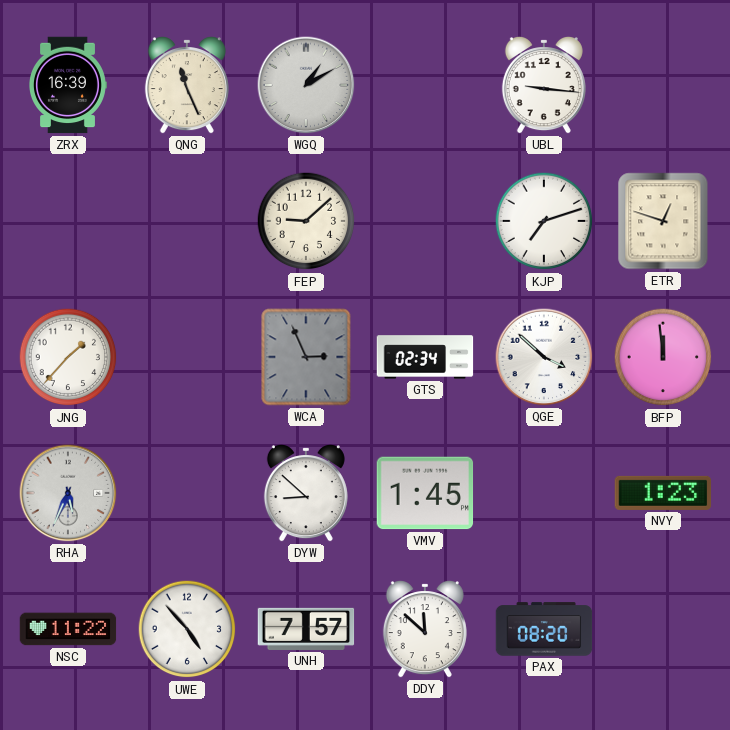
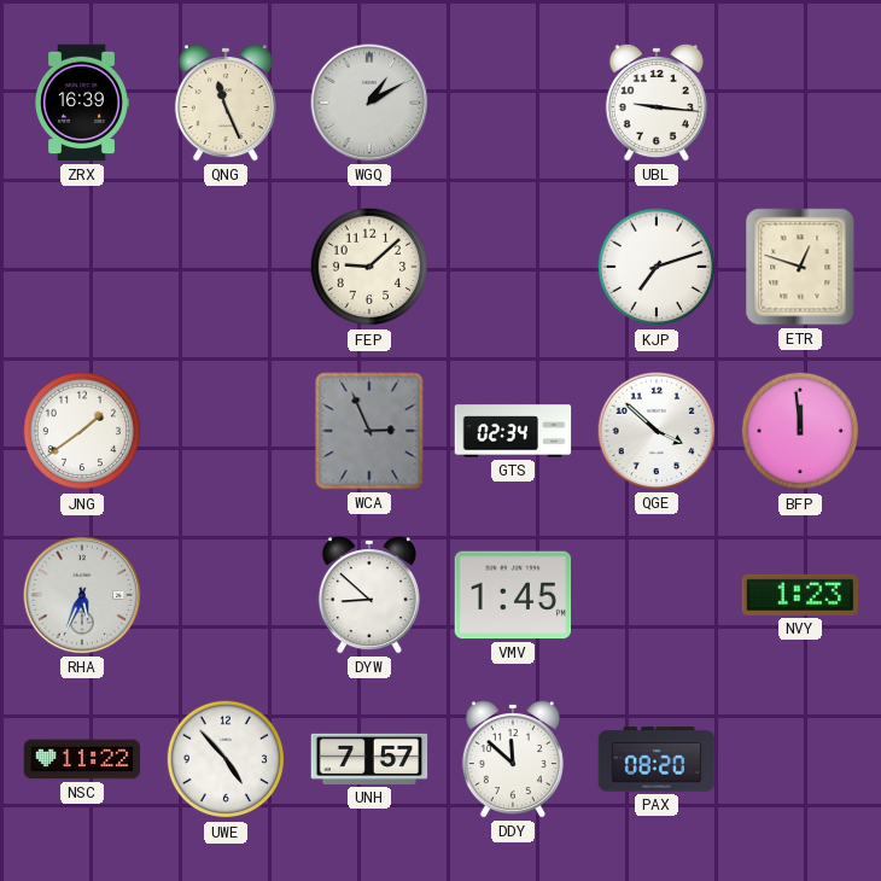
JNG: 1:37 -> 1:39 (82, 431)
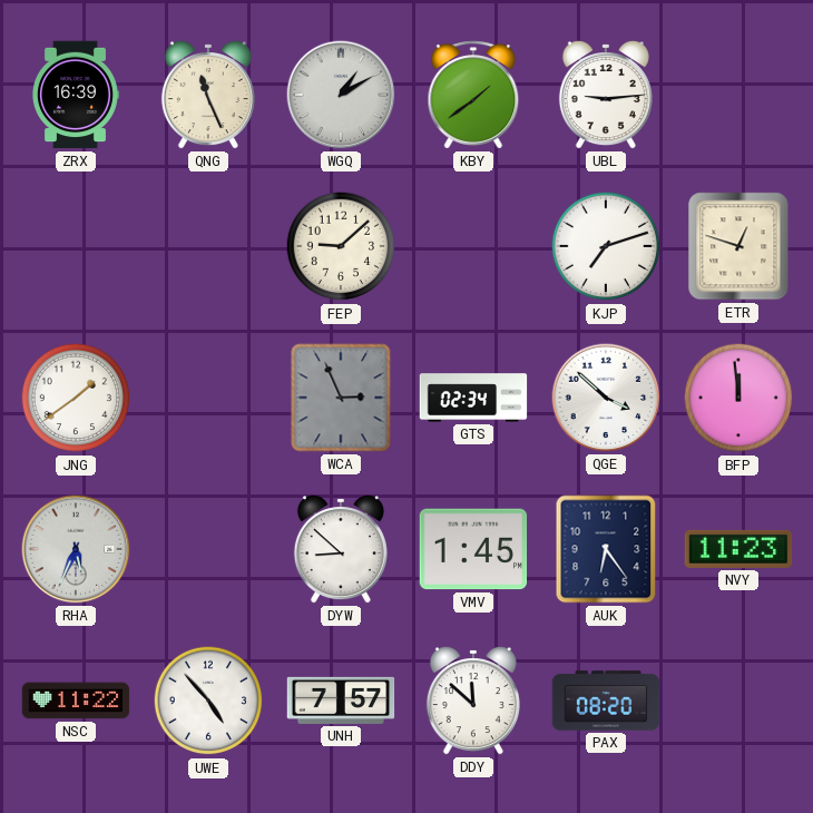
KBY: none -> 1:39 (473, 95)
UBL: 9:16 -> 9:14 (606, 96)
AUK: none -> 6:24 (606, 549)
NVY: 1:23 -> 11:23 (738, 549)
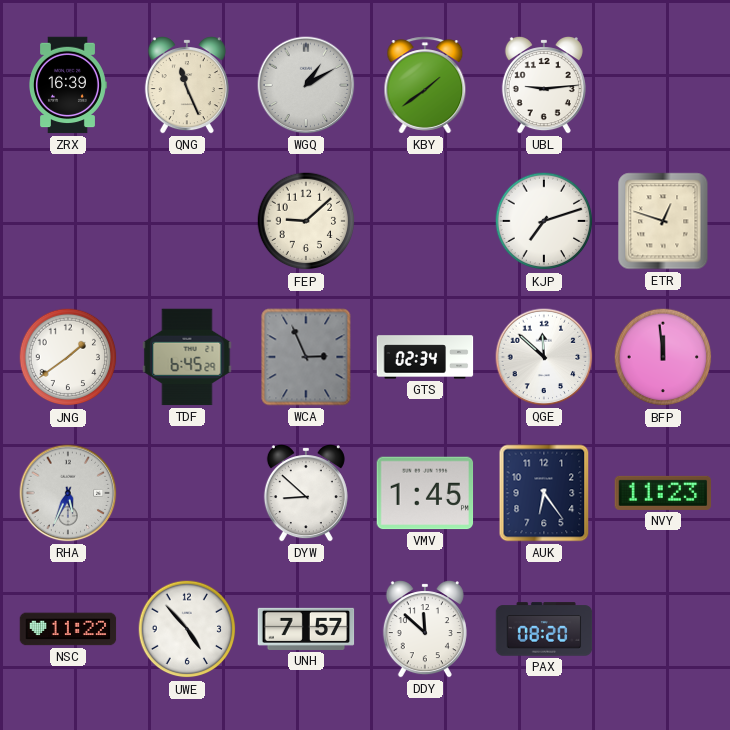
TDF: none -> 6:45 (187, 357)
QGE: 3:52 -> 11:52 (544, 357)
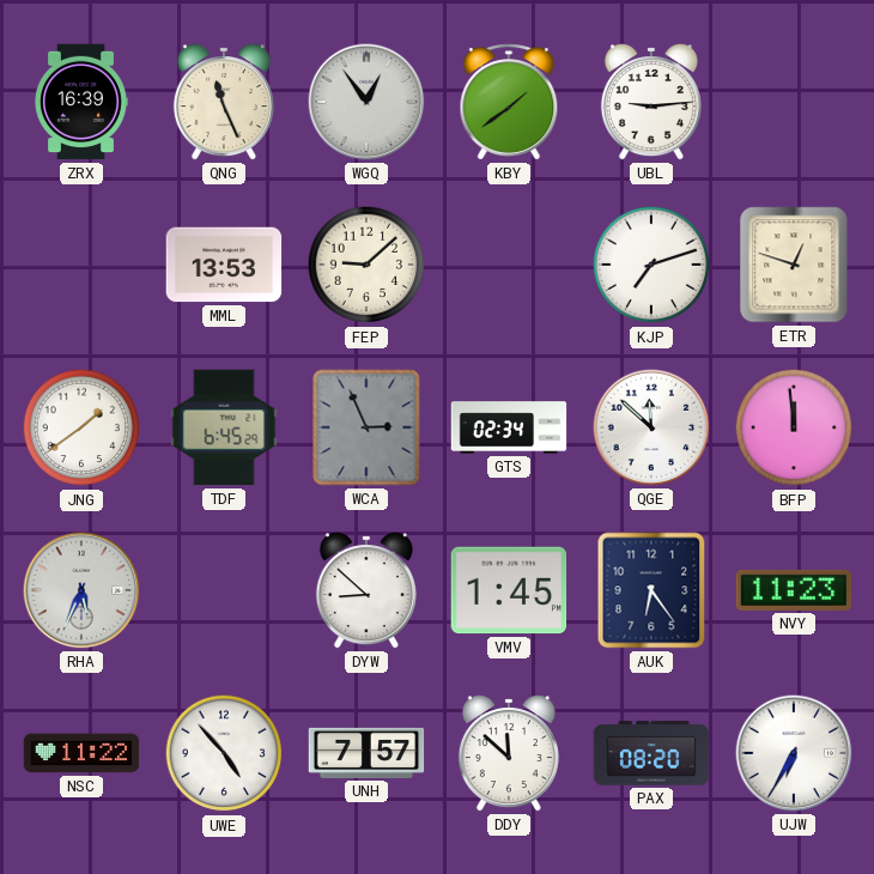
WGQ: 1:10 -> 12:54 (366, 102)
MML: none -> 13:53 (224, 265)
UJW: none -> 6:35 (794, 753)
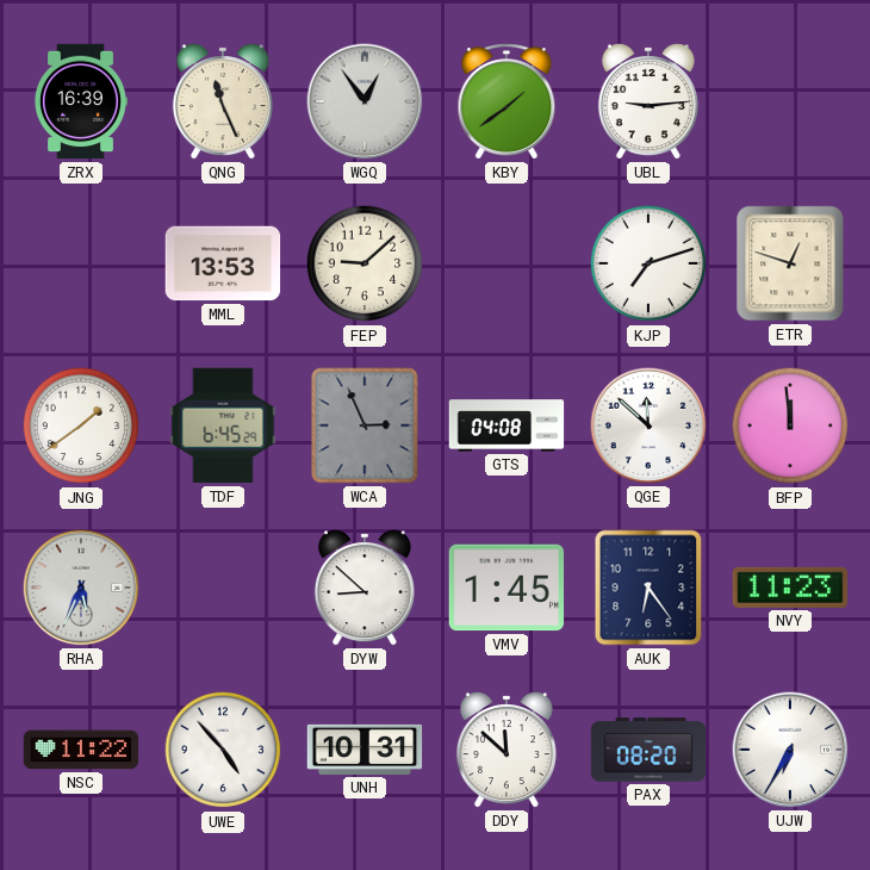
GTS: 02:34 -> 04:08 (507, 425)
UNH: 7:57 -> 10:31 (365, 750)
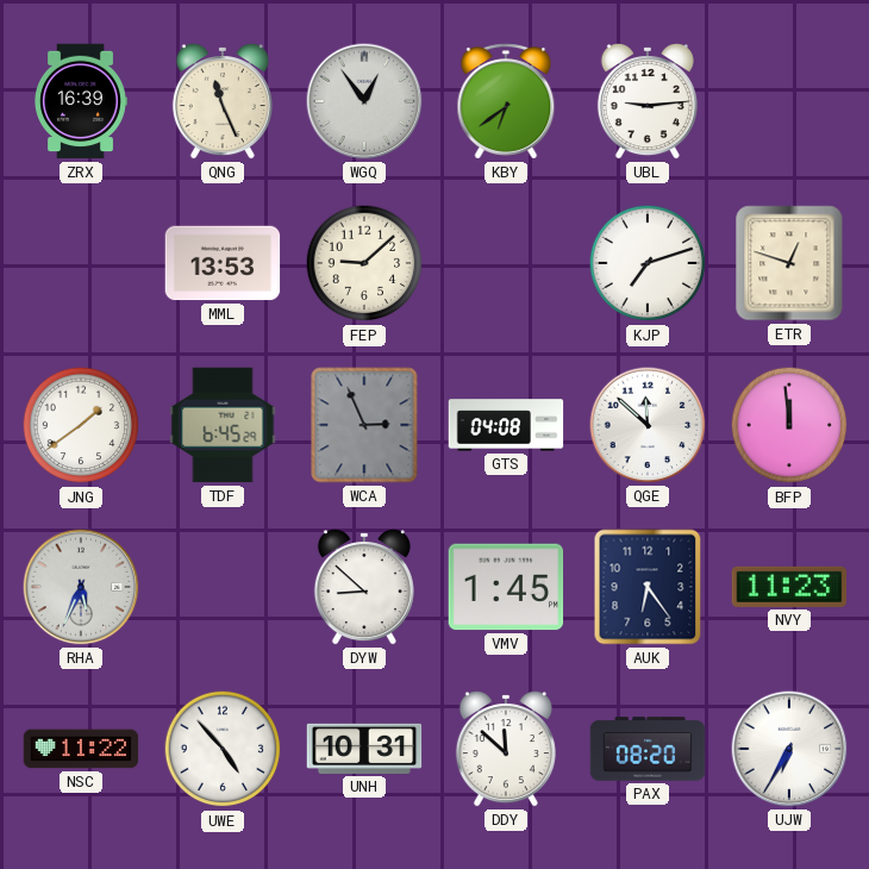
KBY: 1:39 -> 6:39 (506, 101)
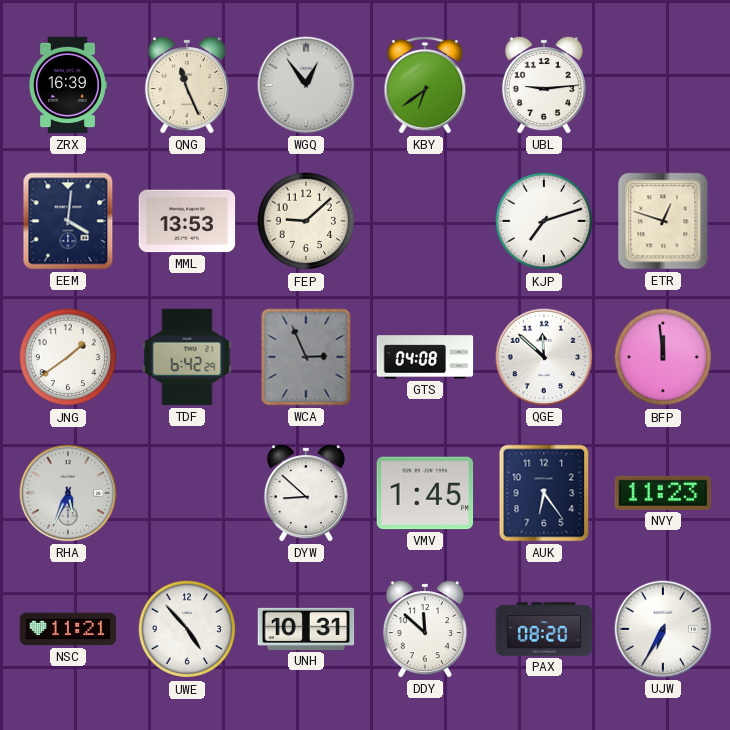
EEM: none -> 4:01 (68, 221)
TDF: 6:45 -> 6:42 (187, 357)
NSC: 11:22 -> 11:21 (68, 629)
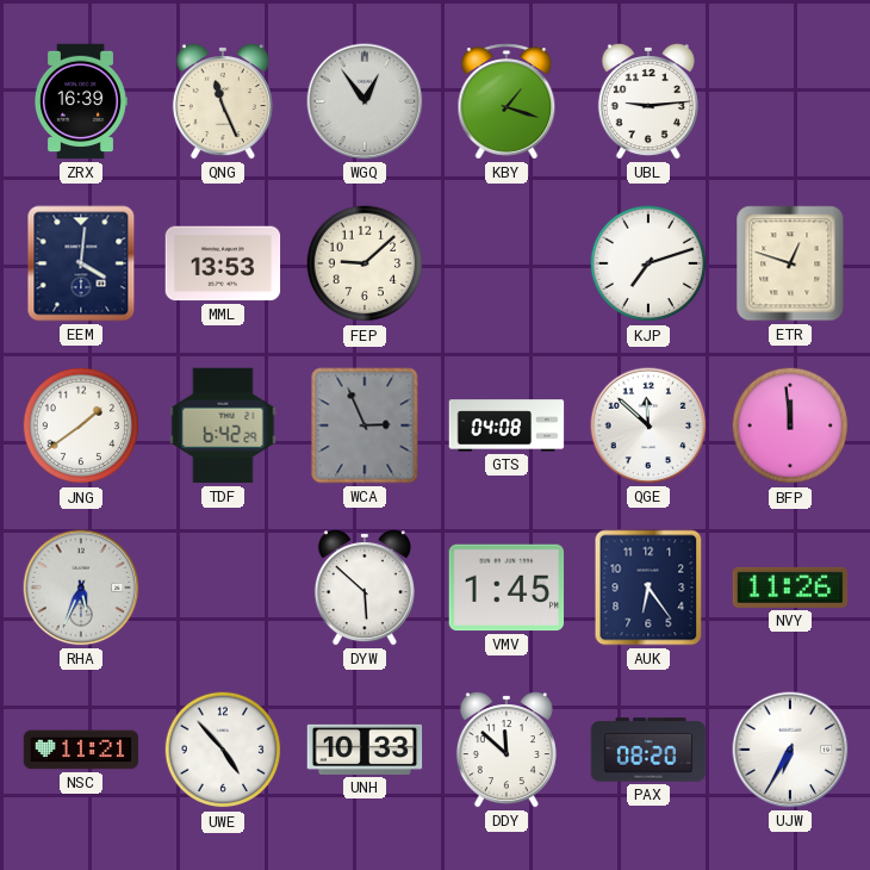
KBY: 6:39 -> 1:18 (507, 101)
DYW: 8:52 -> 5:52 (365, 589)
NVY: 11:23 -> 11:26 (790, 588)
UNH: 10:31 -> 10:33 (365, 750)
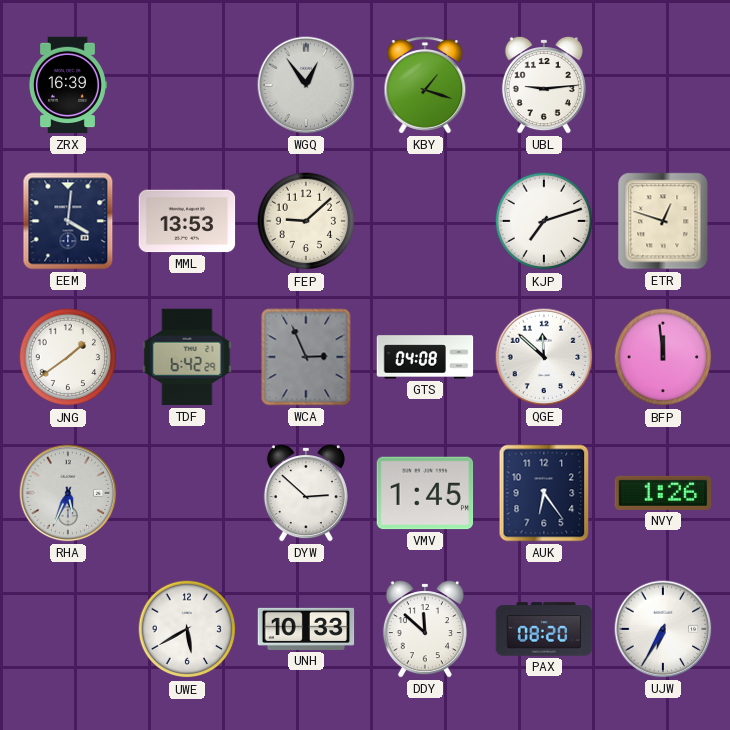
QNG: 11:26 -> none (223, 102)
DYW: 5:52 -> 2:52 (306, 494)
NVY: 11:26 -> 1:26 (663, 493)
NSC: 11:21 -> none (81, 750)
UWE: 4:53 -> 5:40 (187, 629)
